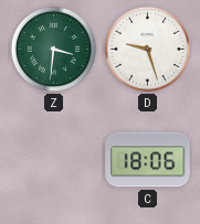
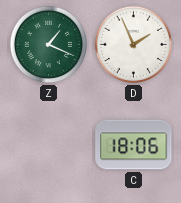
Z: 3:31 -> 1:19 (49, 45)
D: 9:27 -> 1:56 (134, 45)
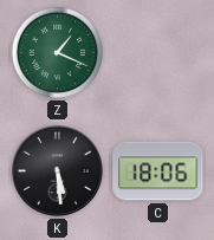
D: 1:56 -> none (134, 45)
K: none -> 5:29 (57, 170)
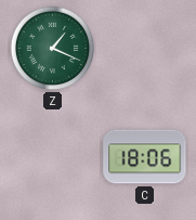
K: 5:29 -> none (57, 170)
